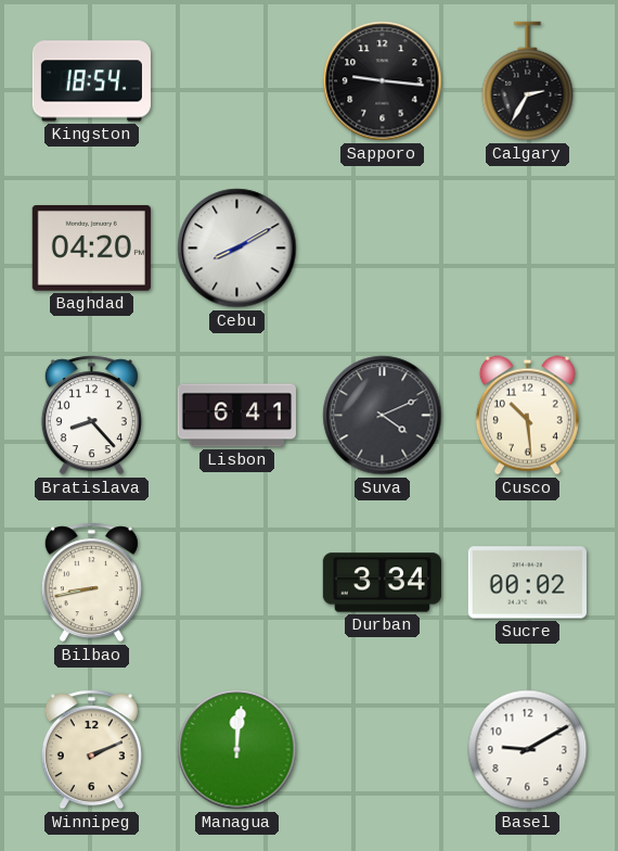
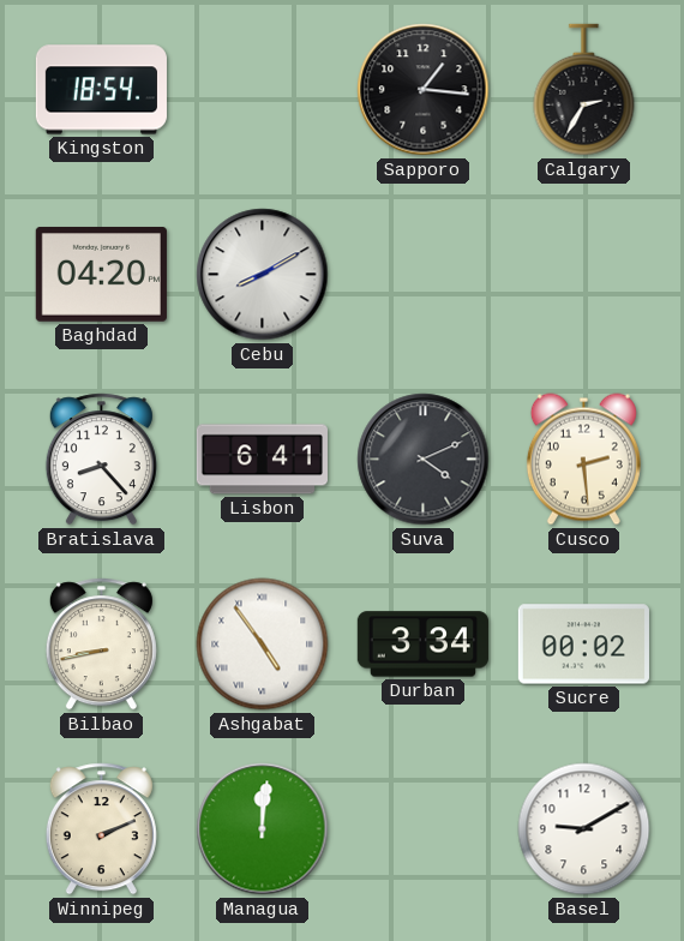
Sapporo: 9:16 -> 1:16 (424, 90)
Cusco: 10:29 -> 2:29 (583, 460)
Ashgabat: none -> 4:54 (263, 645)
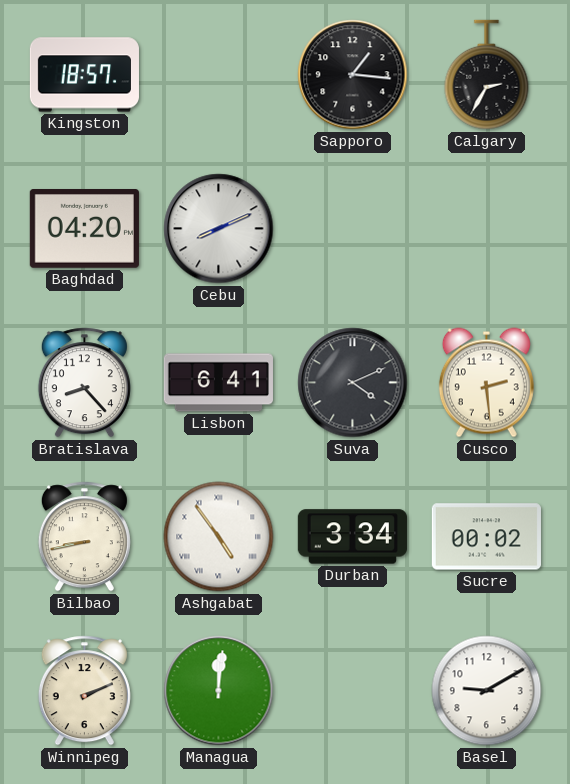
Kingston: 18:54 -> 18:57 (84, 75)
Cebu: 8:10 -> 8:11 (219, 229)
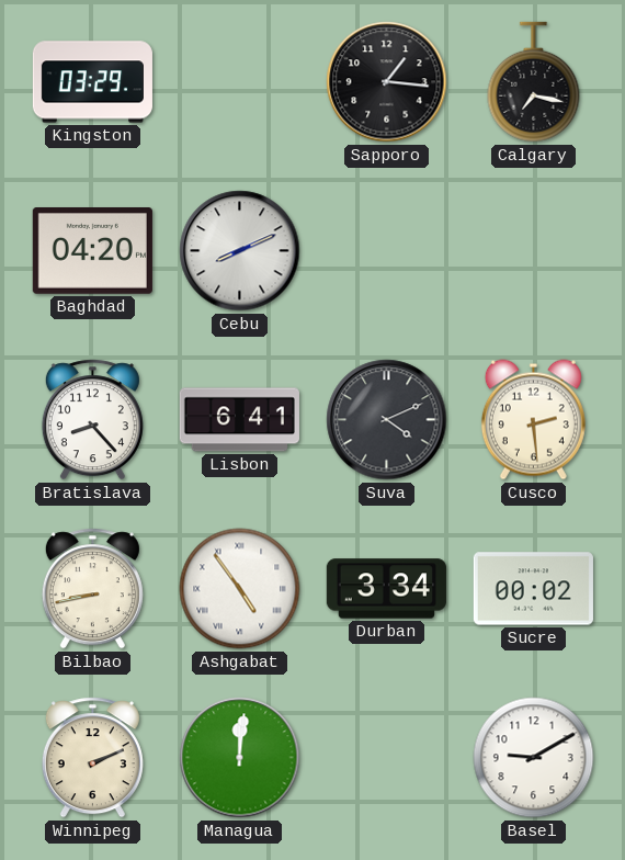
Kingston: 18:57 -> 03:29 (92, 82)
Calgary: 2:35 -> 7:17 (534, 82)
